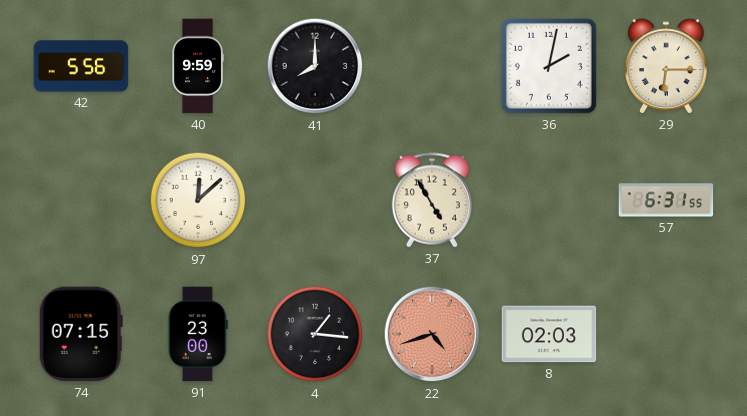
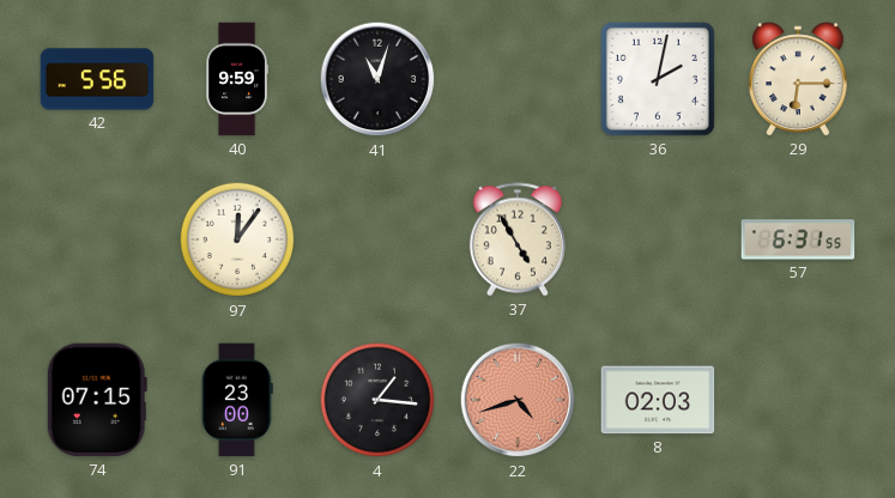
41: 8:00 -> 11:03 (377, 79)
97: 12:08 -> 12:06 (237, 239)
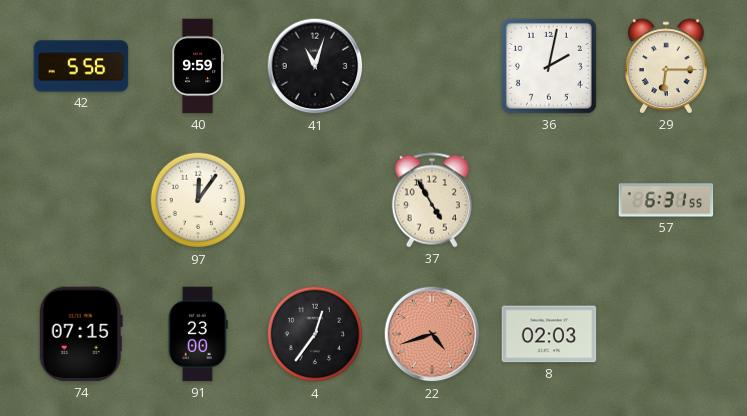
4: 1:16 -> 12:36 (315, 334)
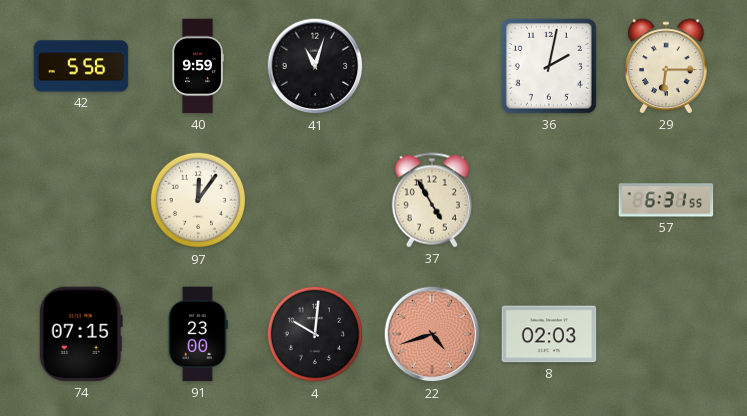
4: 12:36 -> 10:01 (315, 334)
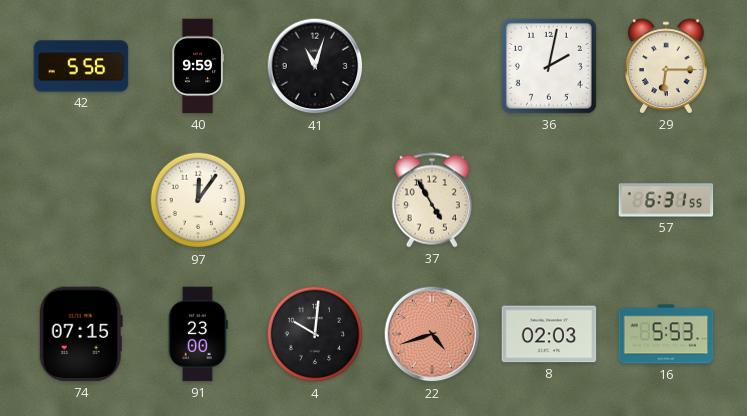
16: none -> 5:53 (666, 334)
